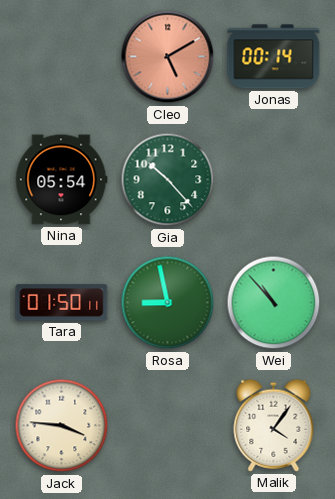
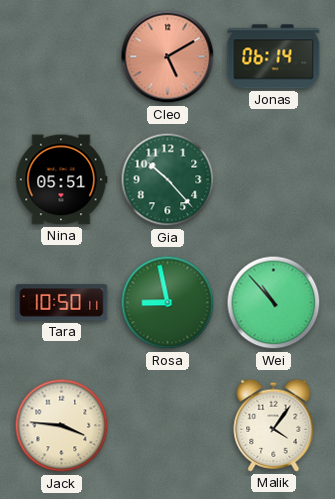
Jonas: 00:14 -> 06:14 (274, 57)
Nina: 05:54 -> 05:51 (61, 180)
Tara: 01:50 -> 10:50 (62, 303)
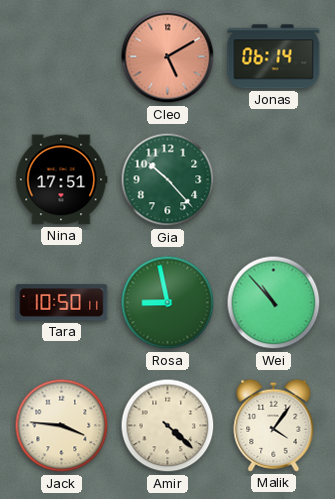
Nina: 05:51 -> 17:51 (61, 180)
Amir: none -> 4:22 (168, 426)
